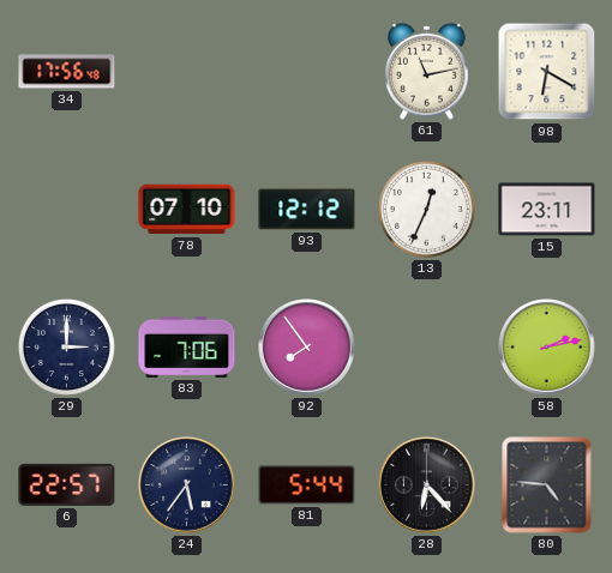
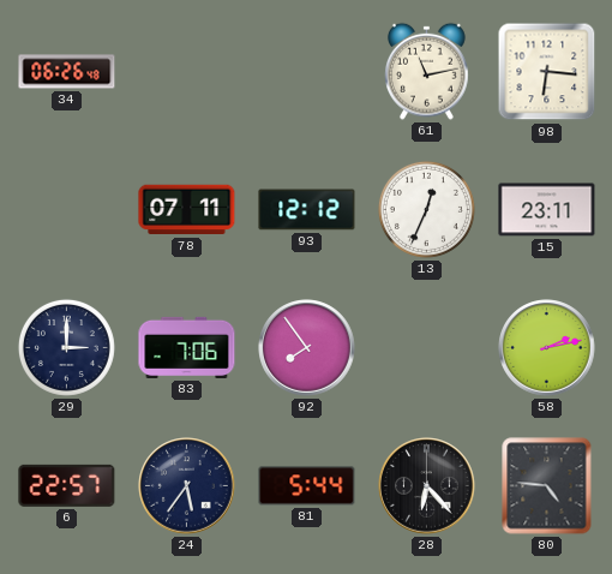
34: 17:56 -> 06:26 (67, 72)
98: 6:20 -> 6:16 (547, 72)
78: 07:10 -> 07:11 (187, 210)
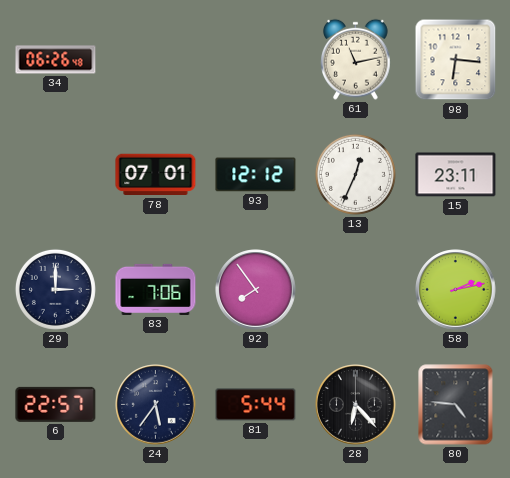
78: 07:11 -> 07:01 (156, 175)
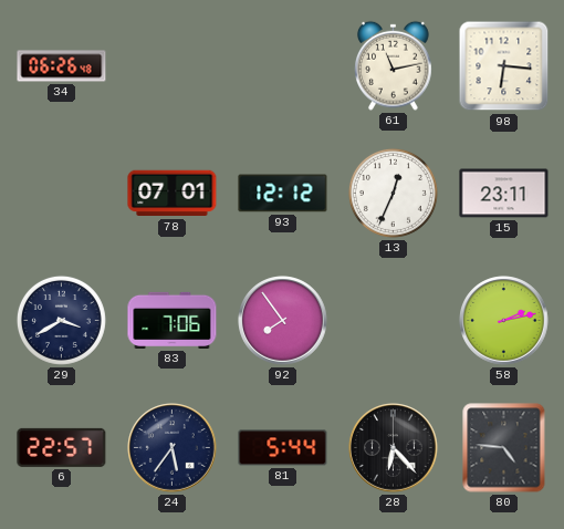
29: 3:00 -> 3:40 (61, 320)
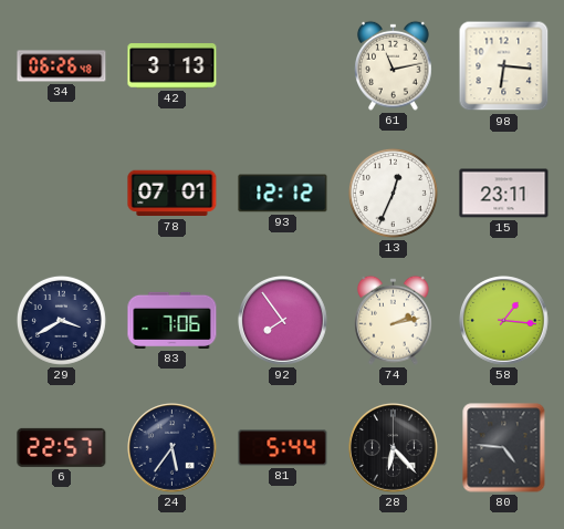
42: none -> 3:13 (173, 66)
74: none -> 2:13 (394, 320)
58: 2:13 -> 1:16 (504, 321)
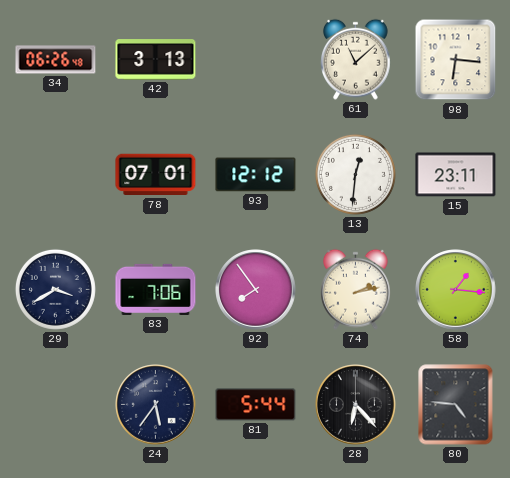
61: 11:13 -> 11:08 (356, 59)
13: 12:34 -> 12:31 (355, 174)
6: 22:57 -> none (62, 447)
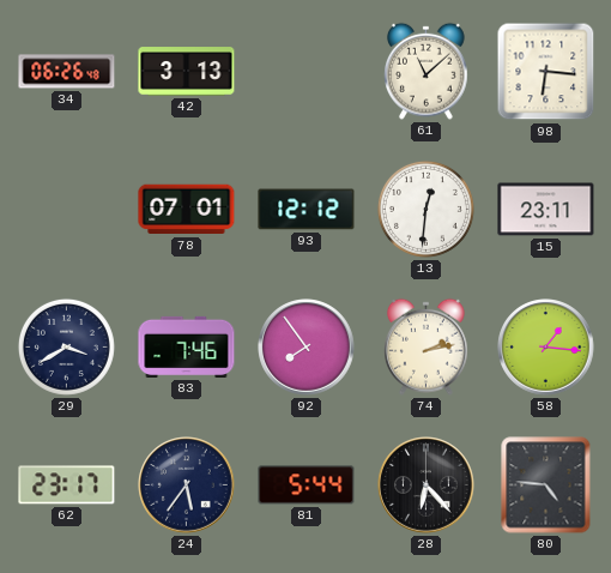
83: 7:06 -> 7:46 (187, 346)
62: none -> 23:17 (67, 485)
